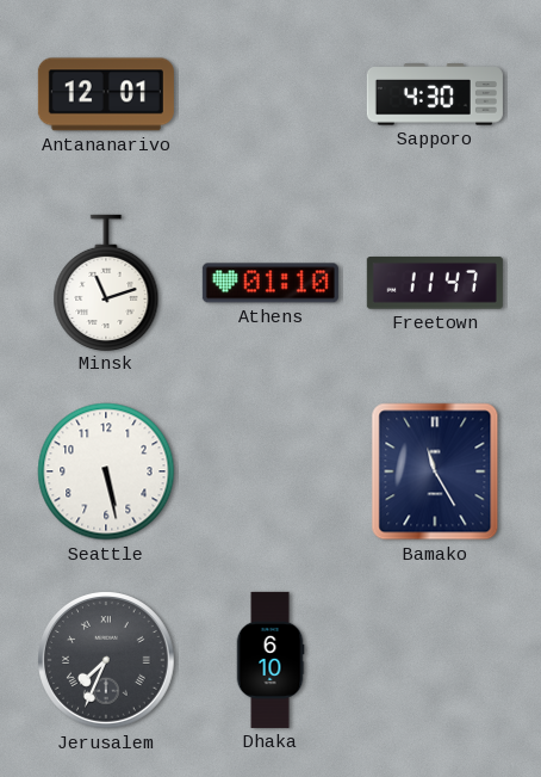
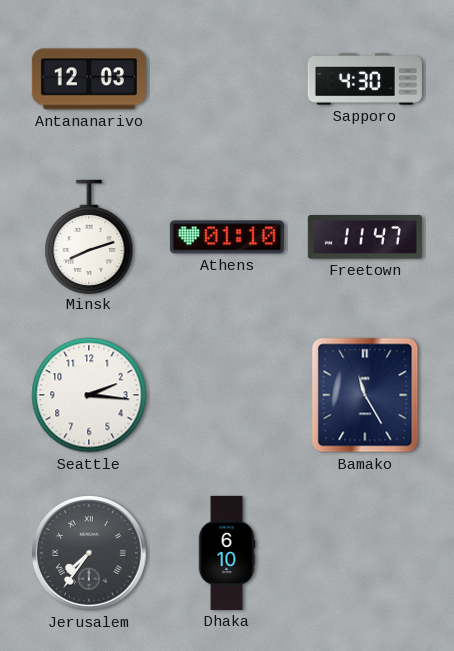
Antananarivo: 12:01 -> 12:03 (89, 79)
Minsk: 11:12 -> 8:12 (89, 236)
Seattle: 5:28 -> 2:16 (89, 395)
Jerusalem: 7:34 -> 7:36 (90, 554)
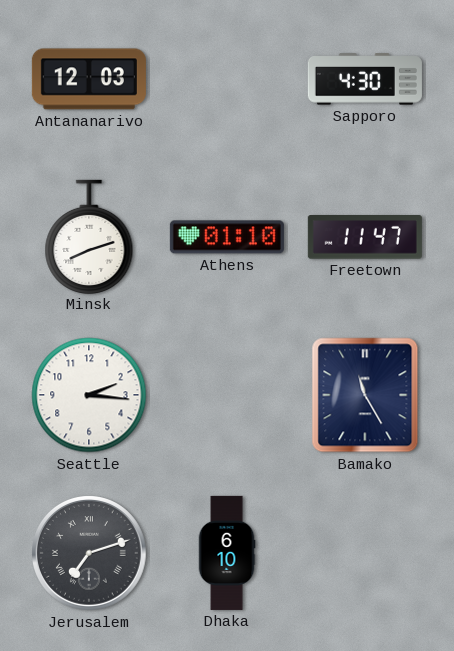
Jerusalem: 7:36 -> 7:12 (90, 554)
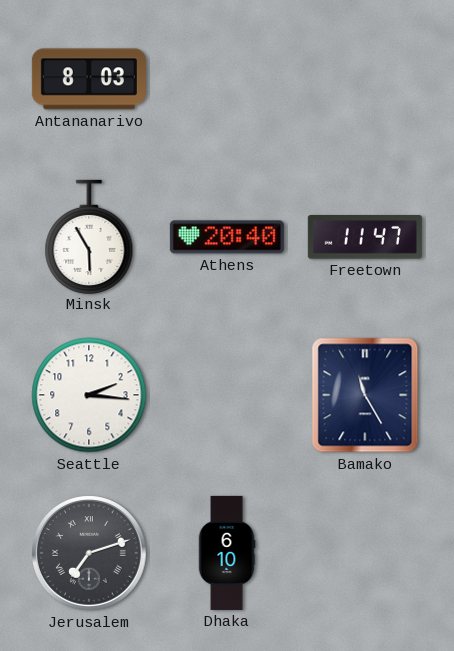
Antananarivo: 12:03 -> 8:03 (89, 79)
Sapporo: 4:30 -> none (365, 79)
Minsk: 8:12 -> 5:55 (89, 236)
Athens: 01:10 -> 20:40 (227, 237)
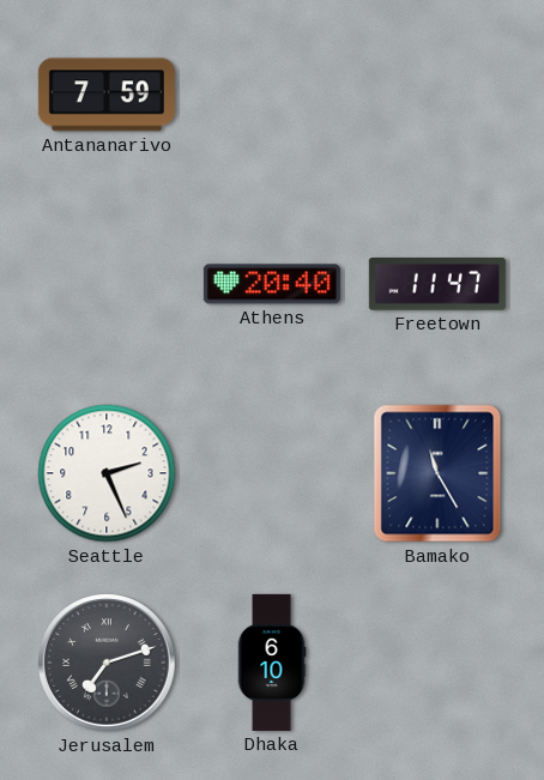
Antananarivo: 8:03 -> 7:59 (107, 95)
Minsk: 5:55 -> none (89, 236)
Seattle: 2:16 -> 2:26 (107, 473)
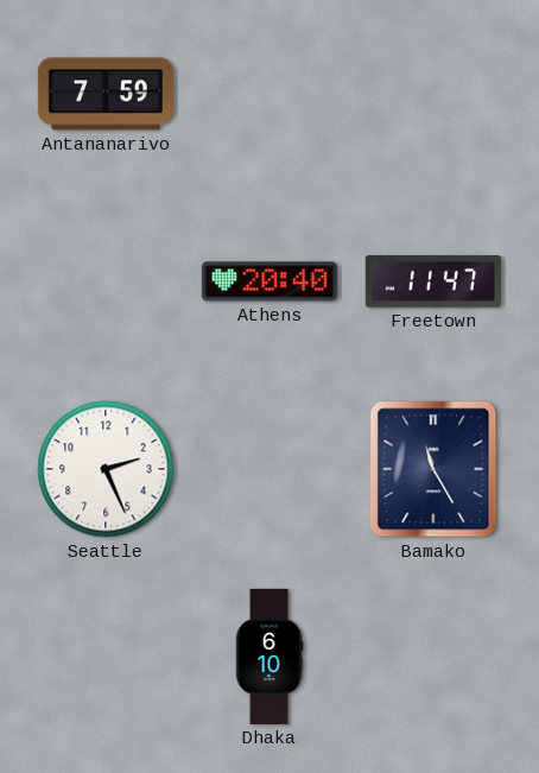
Jerusalem: 7:12 -> none (108, 664)
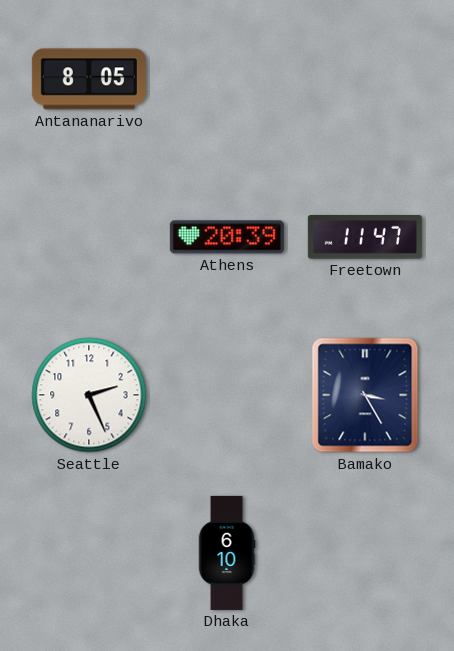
Antananarivo: 7:59 -> 8:05 (89, 79)
Athens: 20:40 -> 20:39 (227, 237)
Bamako: 11:25 -> 3:25 (365, 395)
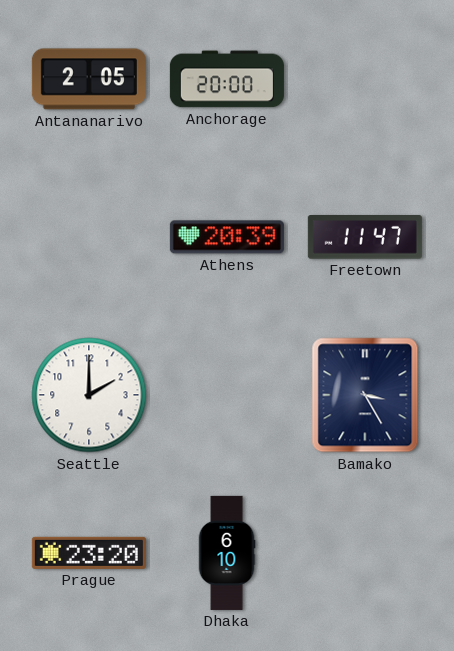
Antananarivo: 8:05 -> 2:05 (89, 79)
Anchorage: none -> 20:00 (227, 79)
Seattle: 2:26 -> 2:00 (89, 395)
Prague: none -> 23:20 (89, 553)
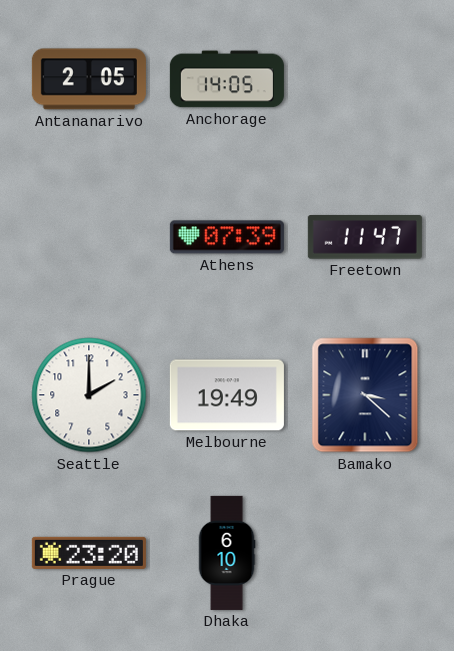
Anchorage: 20:00 -> 14:05 (227, 79)
Athens: 20:39 -> 07:39 (227, 237)
Melbourne: none -> 19:49 (227, 395)
Bamako: 3:25 -> 3:22 (365, 395)
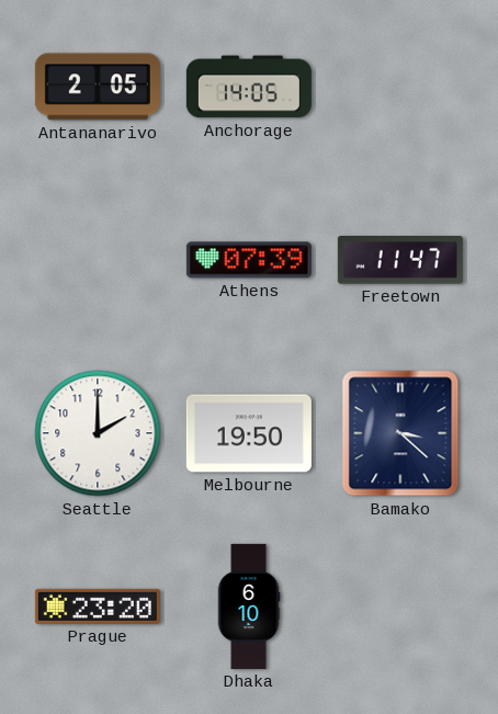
Melbourne: 19:49 -> 19:50 (249, 433)
